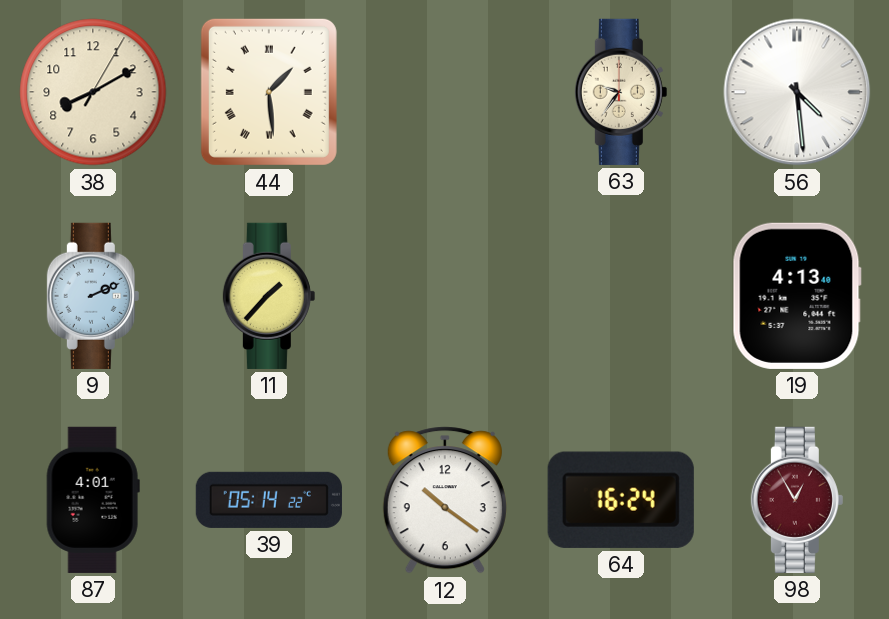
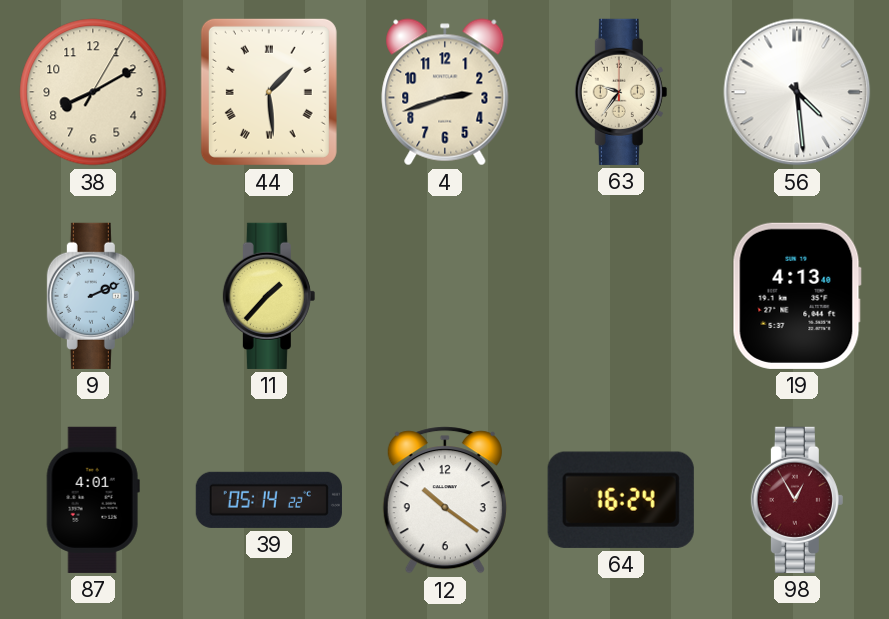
4: none -> 2:42 (445, 92)
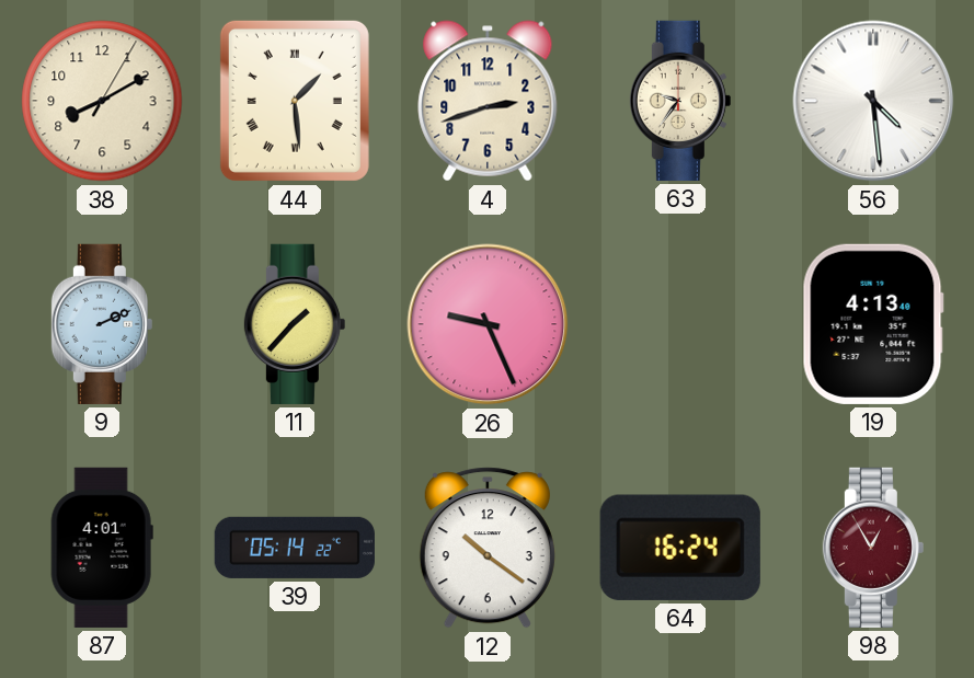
26: none -> 9:26 (488, 324)
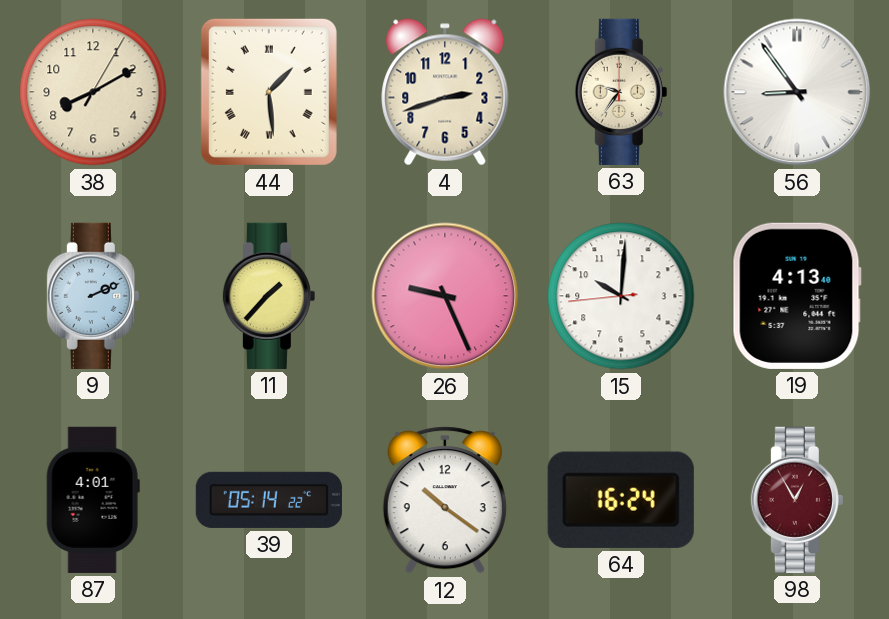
56: 4:29 -> 8:54 (797, 92)
15: none -> 10:00 (621, 296)
